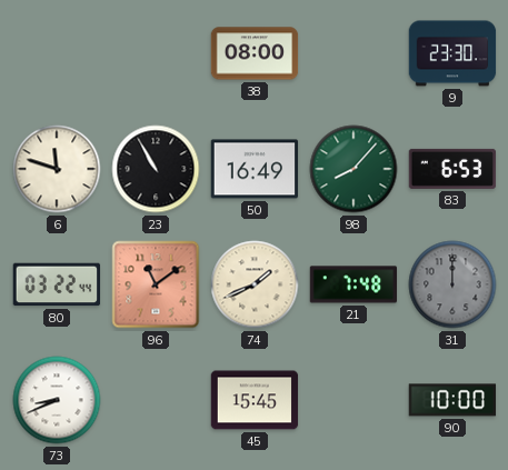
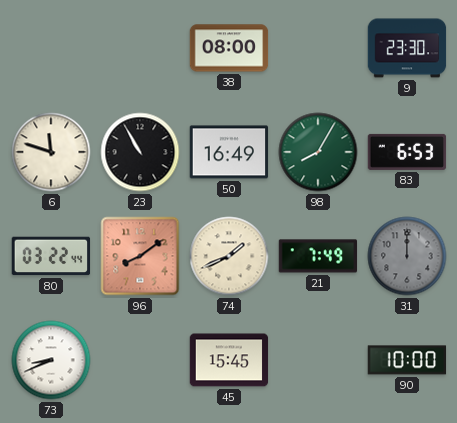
98: 8:07 -> 8:05 (318, 152)
96: 11:09 -> 8:09 (140, 256)
21: 7:48 -> 7:49 (318, 256)
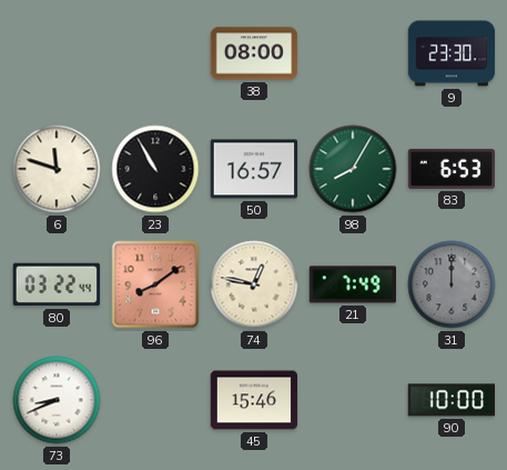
50: 16:49 -> 16:57 (254, 169)
74: 1:41 -> 12:47 (254, 284)
45: 15:45 -> 15:46 (254, 400)
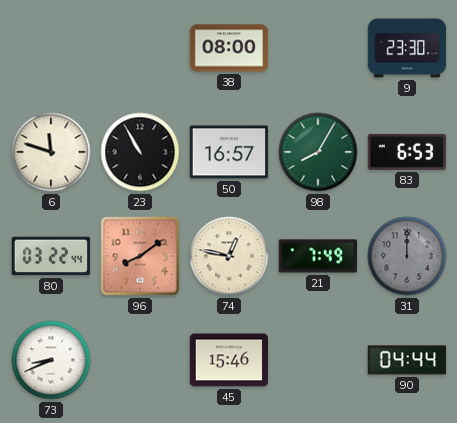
90: 10:00 -> 04:44 (407, 360)
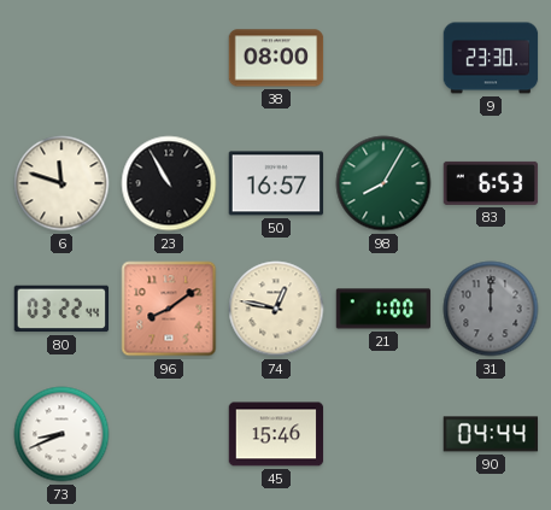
21: 7:49 -> 1:00 (383, 309)
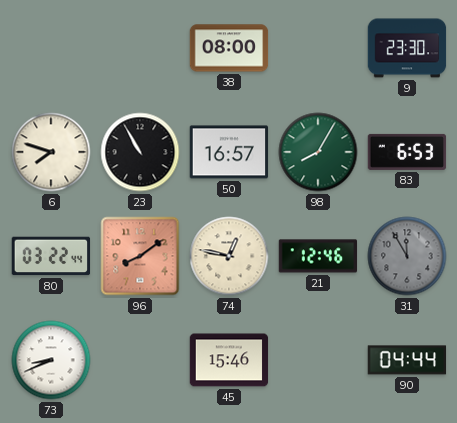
6: 11:48 -> 7:48 (51, 152)
21: 1:00 -> 12:46 (318, 256)
31: 12:00 -> 11:55 (407, 256)
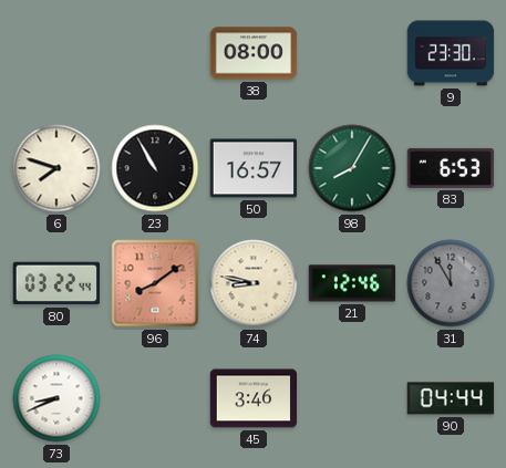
74: 12:47 -> 8:47 (254, 283)
45: 15:46 -> 3:46 (254, 398)
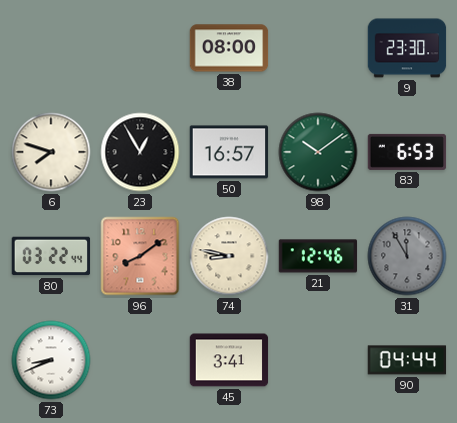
23: 10:55 -> 12:55 (140, 152)
98: 8:05 -> 10:09 (318, 152)
45: 3:46 -> 3:41 (229, 360)
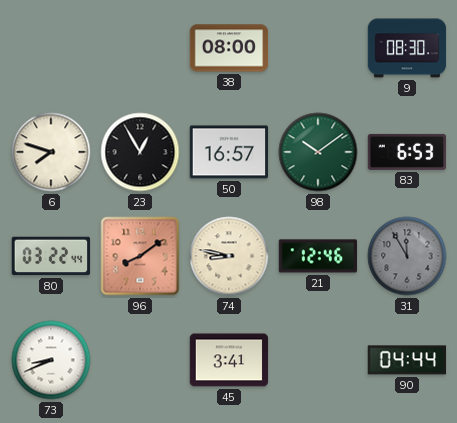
9: 23:30 -> 08:30 (407, 48)
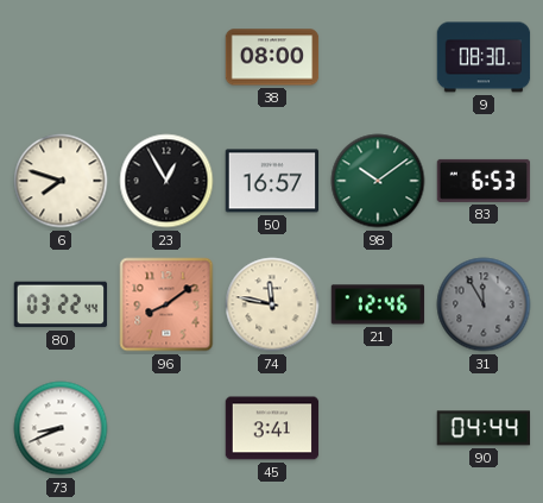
74: 8:47 -> 11:47 (272, 304)
